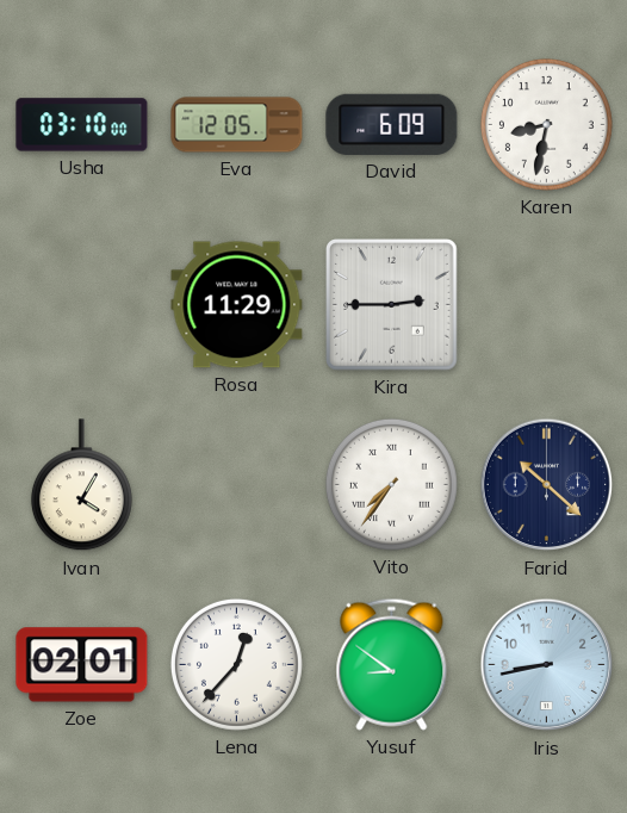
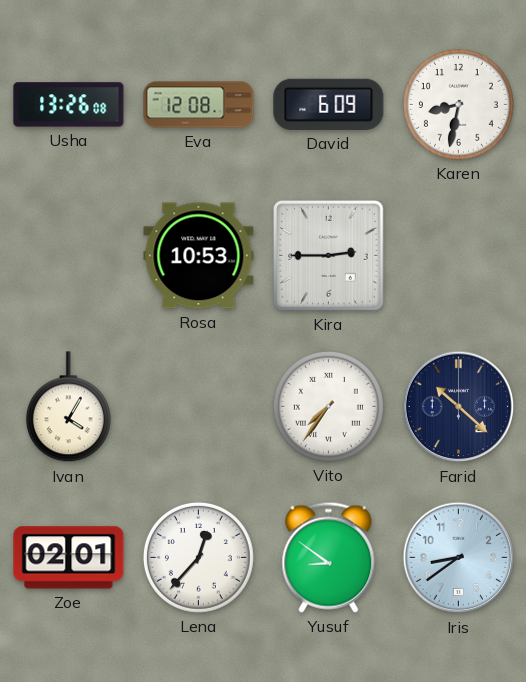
Usha: 03:10 -> 13:26 (69, 105)
Eva: 12:05 -> 12:08 (199, 105)
Rosa: 11:29 -> 10:53 (199, 256)
Iris: 8:43 -> 8:39 (459, 558)
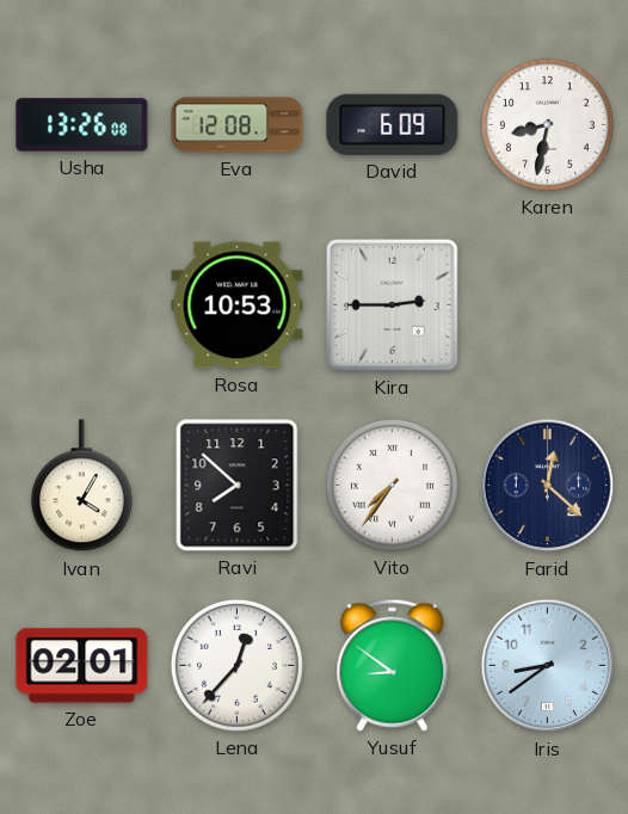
Ravi: none -> 7:52 (238, 486)
Farid: 10:22 -> 12:22 (548, 486)
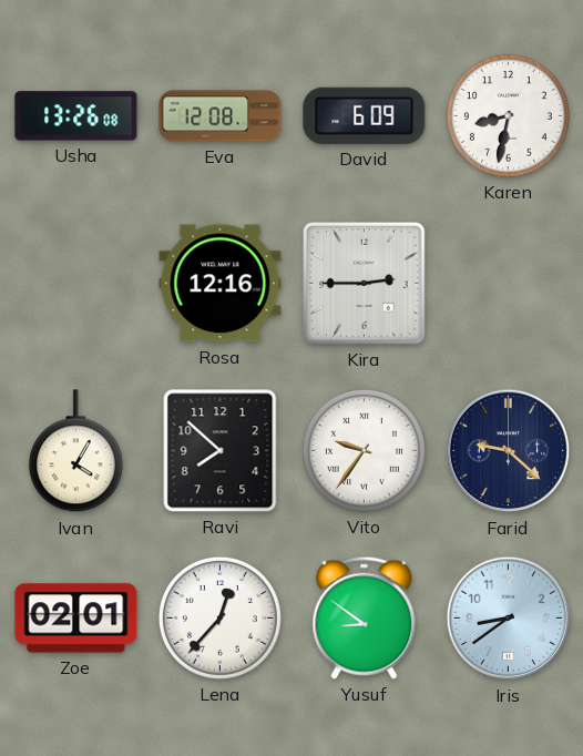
Rosa: 10:53 -> 12:16 (221, 284)
Vito: 7:36 -> 9:36 (364, 450)
Farid: 12:22 -> 9:22 (509, 451)
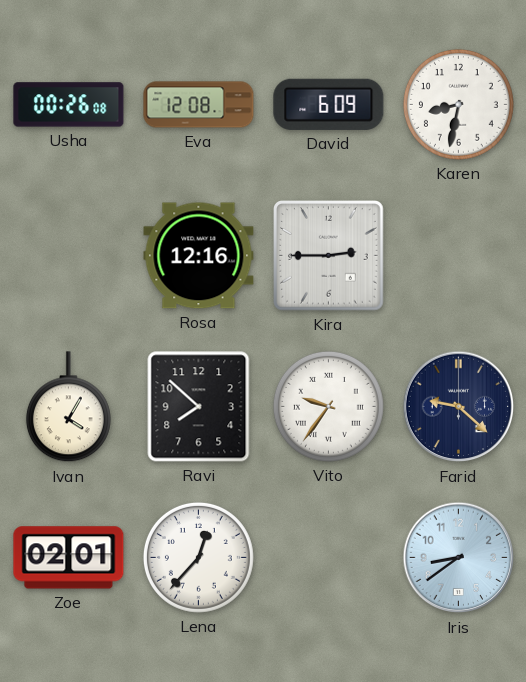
Usha: 13:26 -> 00:26 (69, 105)
Yusuf: 8:51 -> none (365, 617)
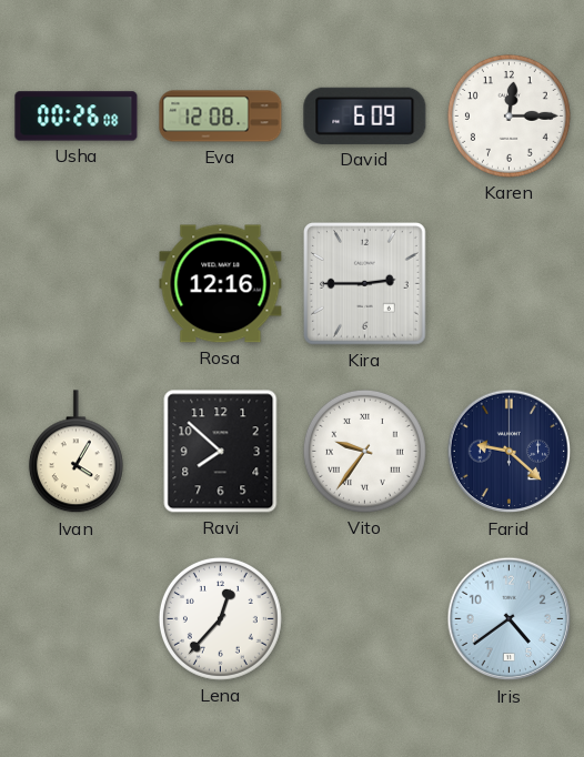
Karen: 8:32 -> 12:15 (509, 115)
Zoe: 02:01 -> none (69, 558)
Iris: 8:39 -> 4:39 (510, 619)
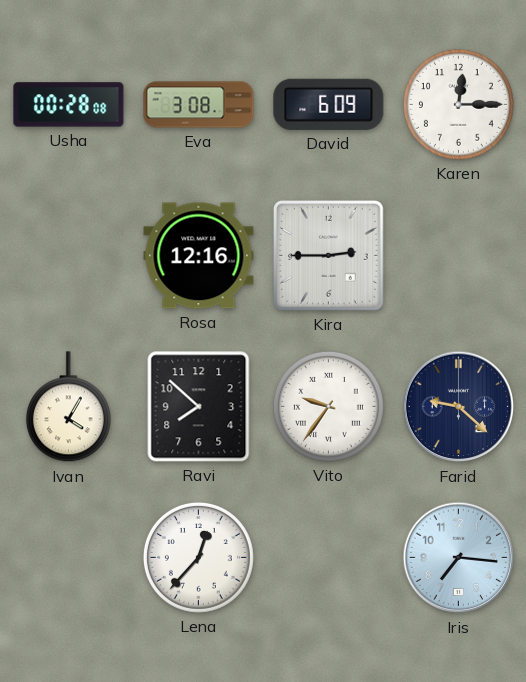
Usha: 00:26 -> 00:28 (69, 105)
Eva: 12:08 -> 3:08 (199, 105)
Iris: 4:39 -> 7:16 (459, 558)
